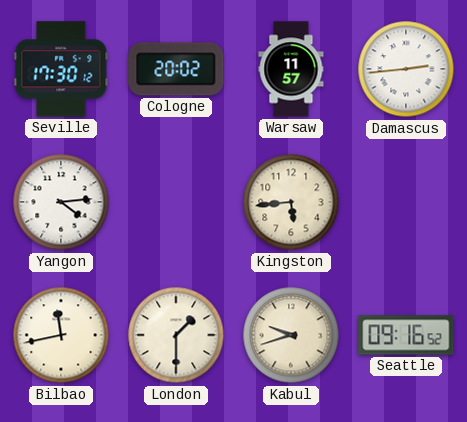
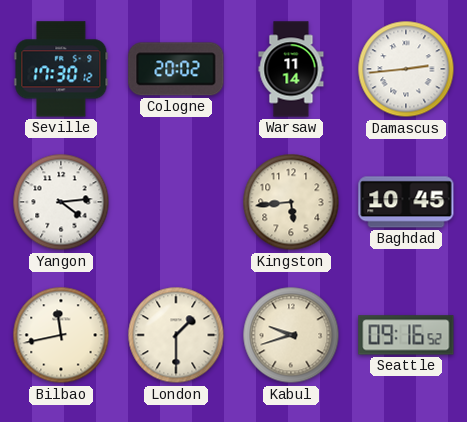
Warsaw: 11:57 -> 11:14 (291, 69)
Baghdad: none -> 10:45 (406, 202)
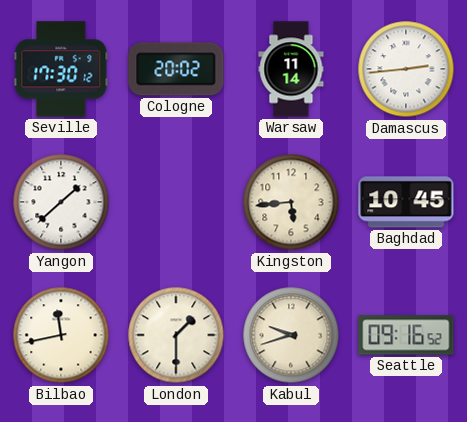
Yangon: 4:14 -> 1:38 (61, 202)
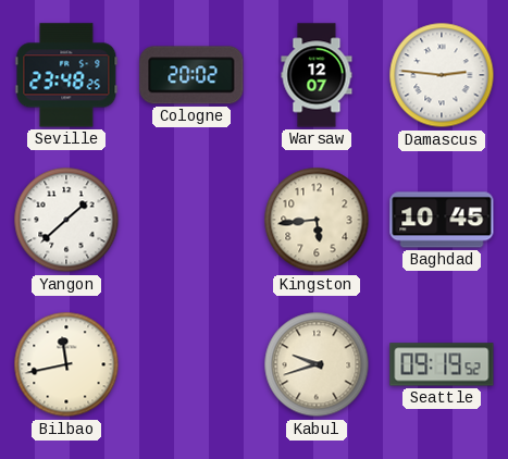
Seville: 17:30 -> 23:48 (66, 75)
Warsaw: 11:14 -> 12:07 (317, 75)
Damascus: 2:44 -> 2:46 (442, 75)
London: 1:30 -> none (176, 335)
Seattle: 09:16 -> 09:19 (442, 364)
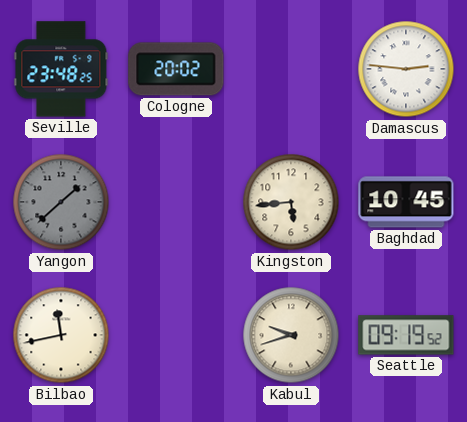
Warsaw: 12:07 -> none (317, 75)
Yangon dial: white -> grey (61, 202)
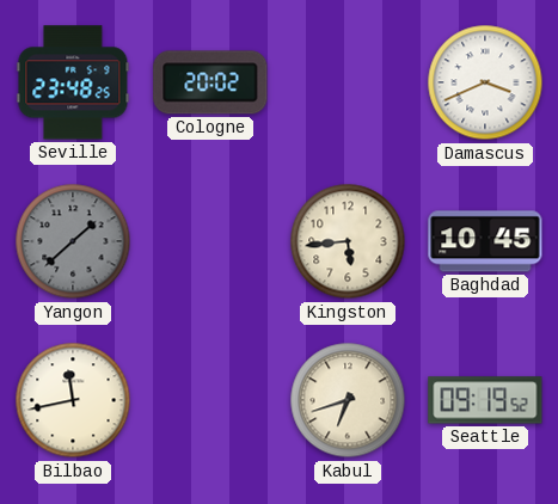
Damascus: 2:46 -> 3:41 (485, 82)
Kabul: 9:42 -> 6:42 (348, 400)
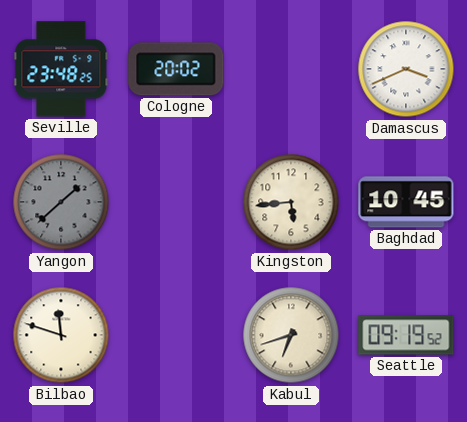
Bilbao: 11:43 -> 11:48 (61, 335)
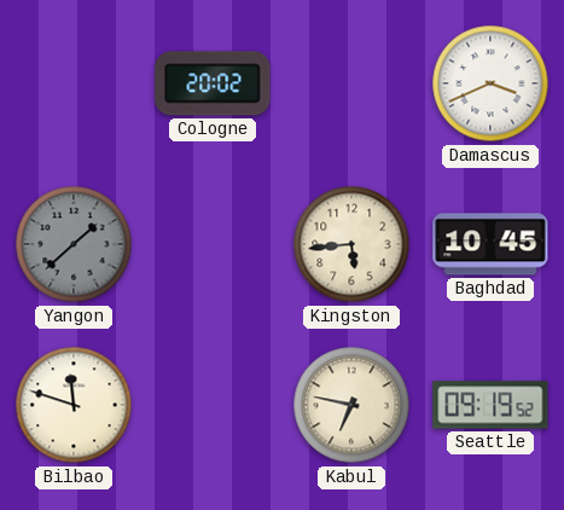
Seville: 23:48 -> none (61, 69)
Kabul: 6:42 -> 6:47 (351, 405)
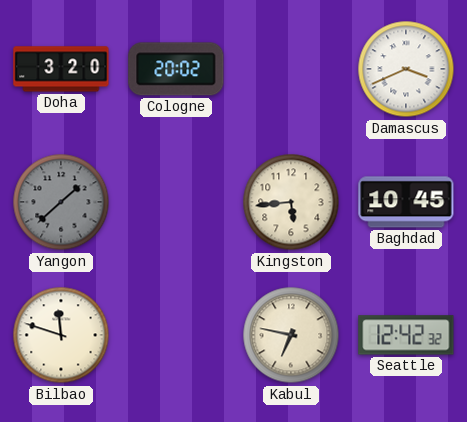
Doha: none -> 3:20 (61, 69)
Seattle: 09:19 -> 12:42 (406, 335)
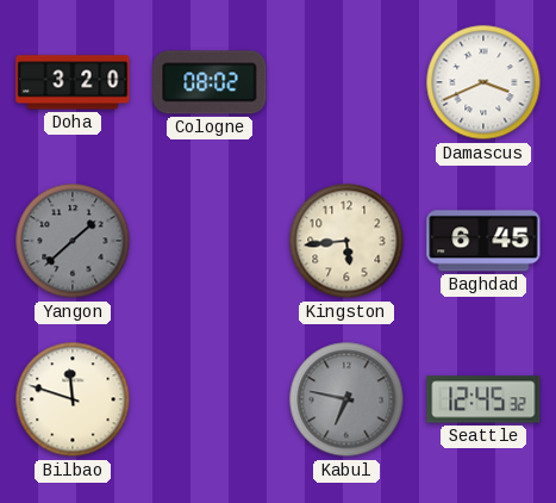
Cologne: 20:02 -> 08:02 (210, 82)
Baghdad: 10:45 -> 6:45 (483, 241)
Kabul dial: cream -> grey (346, 399)
Seattle: 12:42 -> 12:45 (483, 399)
